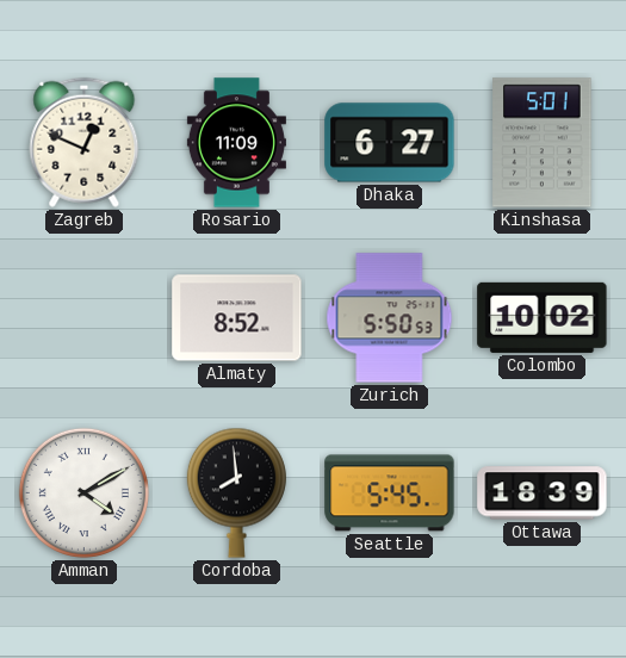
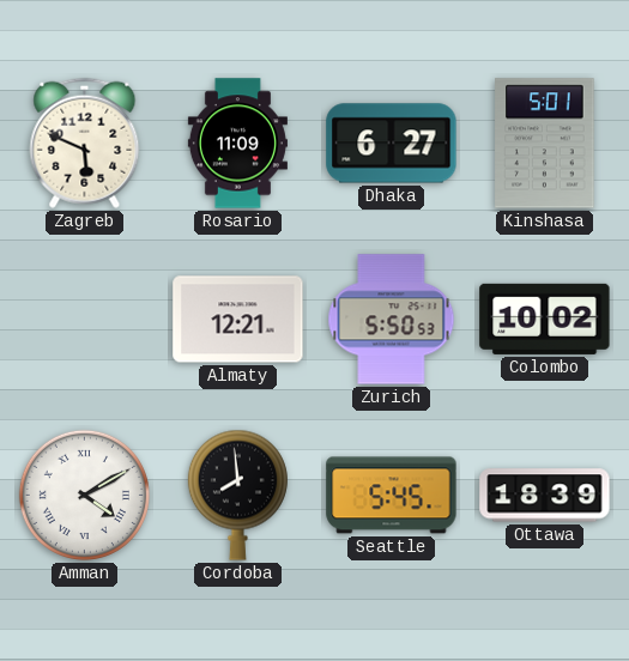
Zagreb: 12:49 -> 5:49 (85, 142)
Almaty: 8:52 -> 12:21 (238, 320)
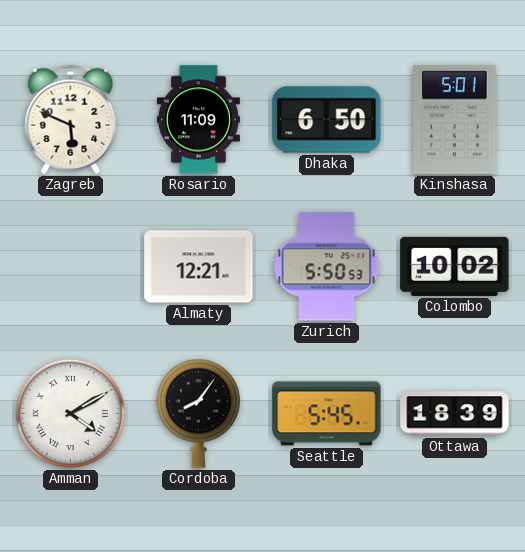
Dhaka: 6:27 -> 6:50 (327, 120)
Cordoba: 7:59 -> 8:06 (198, 413)
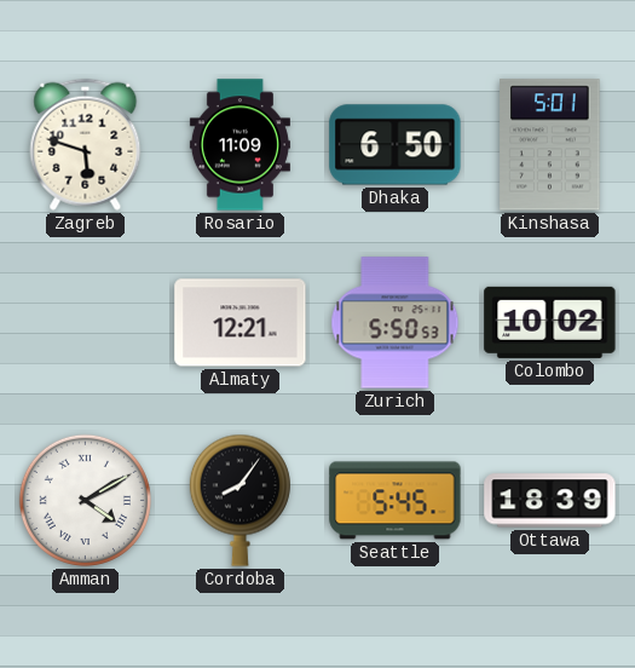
Zagreb: 5:49 -> 5:48 (86, 144)
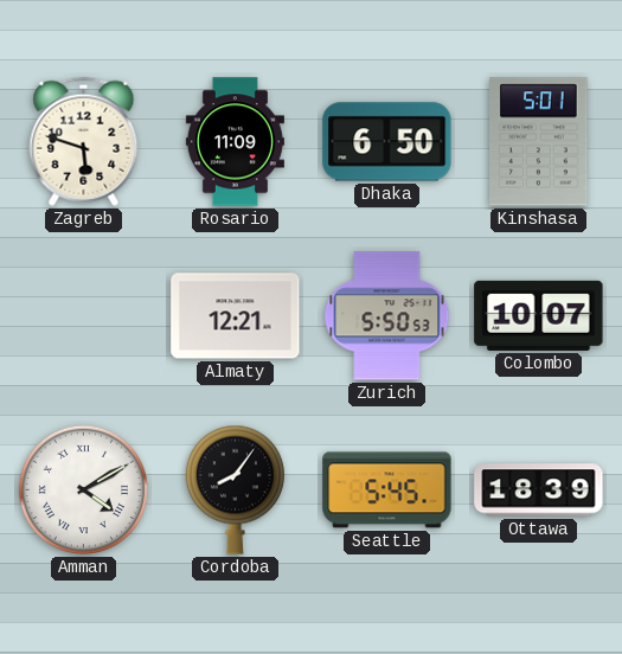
Colombo: 10:02 -> 10:07 (539, 315)
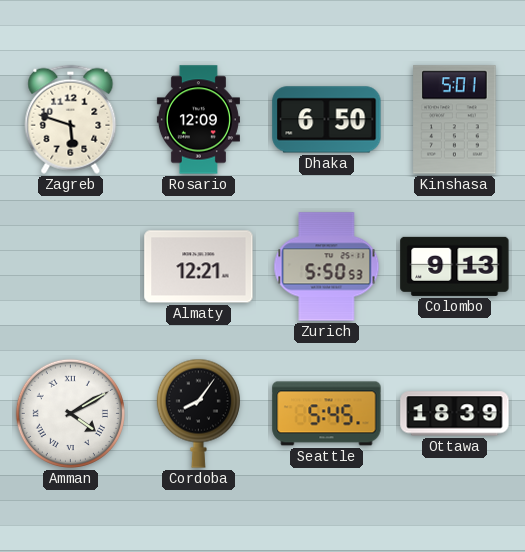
Rosario: 11:09 -> 12:09 (198, 120)
Colombo: 10:07 -> 9:13 (455, 266)
